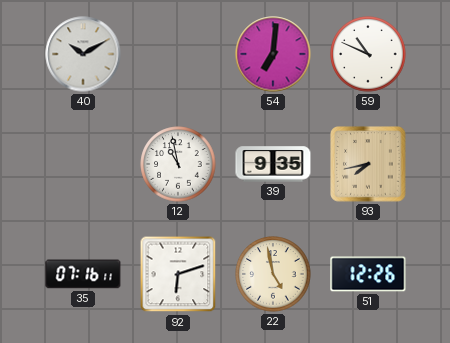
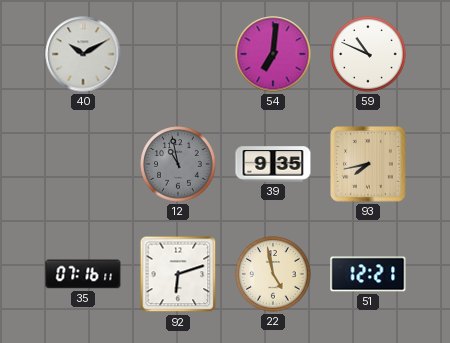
12 dial: white -> grey (178, 164)
51: 12:26 -> 12:21 (368, 274)
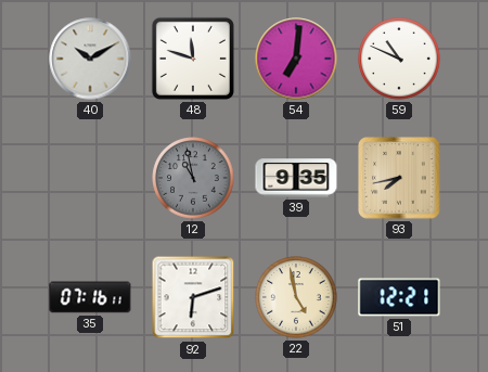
48: none -> 11:48 (193, 59)
